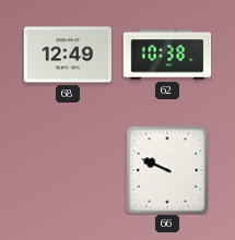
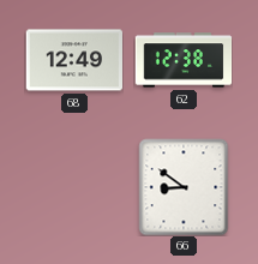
62: 10:38 -> 12:38 (184, 60)
66: 9:49 -> 8:51 (184, 187)
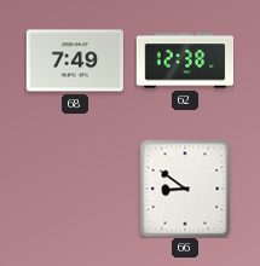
68: 12:49 -> 7:49 (75, 60)
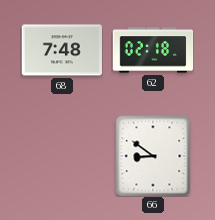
68: 7:49 -> 7:48 (62, 50)
62: 12:38 -> 02:18 (153, 50)
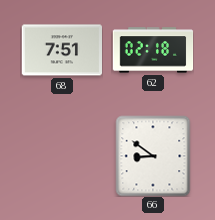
68: 7:48 -> 7:51 (62, 50)
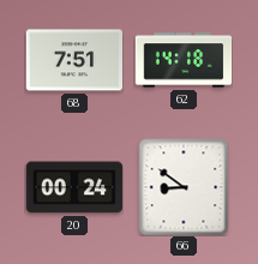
62: 02:18 -> 14:18 (184, 60)
20: none -> 00:24 (74, 187)
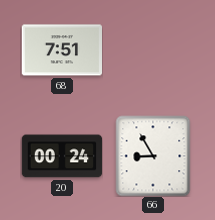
62: 14:18 -> none (184, 60)
66: 8:51 -> 8:55 (153, 156)
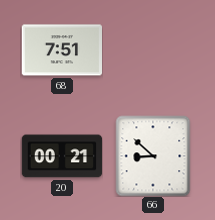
20: 00:24 -> 00:21 (62, 156)
66: 8:55 -> 8:52 (153, 156)
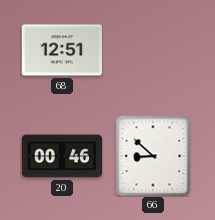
68: 7:51 -> 12:51 (62, 50)
20: 00:21 -> 00:46 (62, 156)
